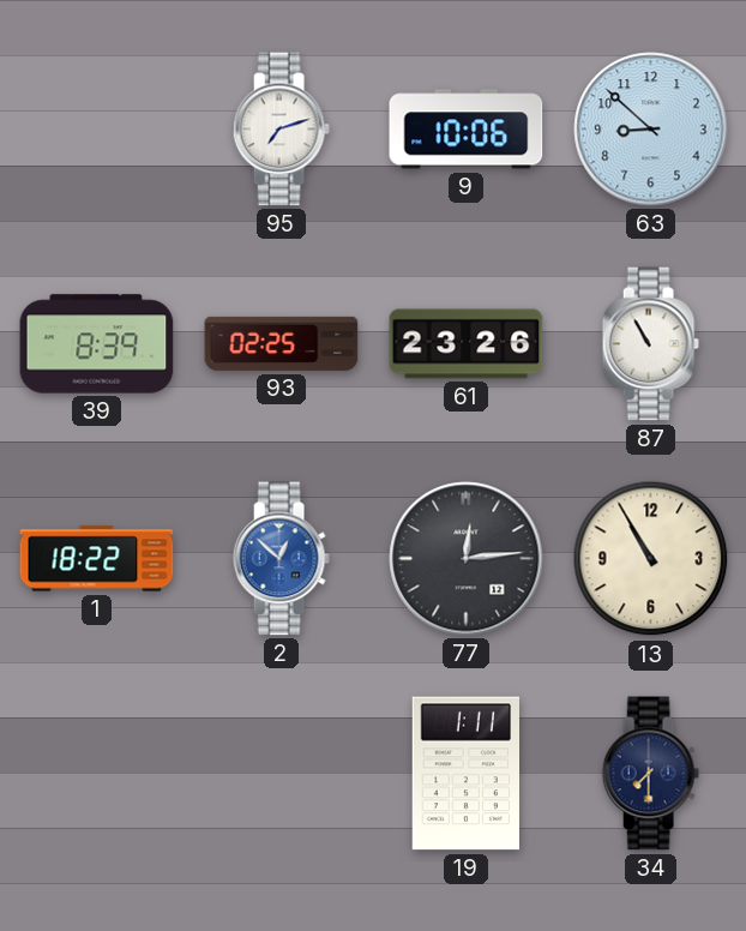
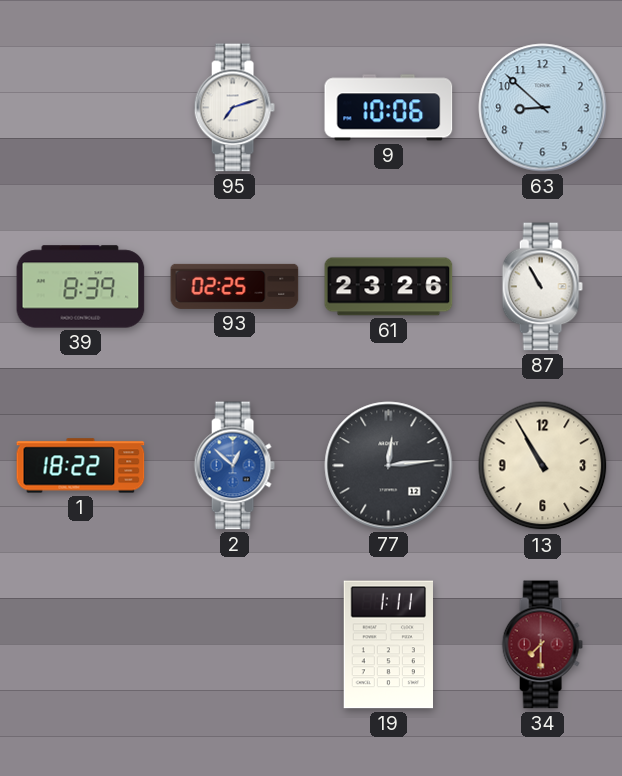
34 dial: navy -> burgundy (542, 645)
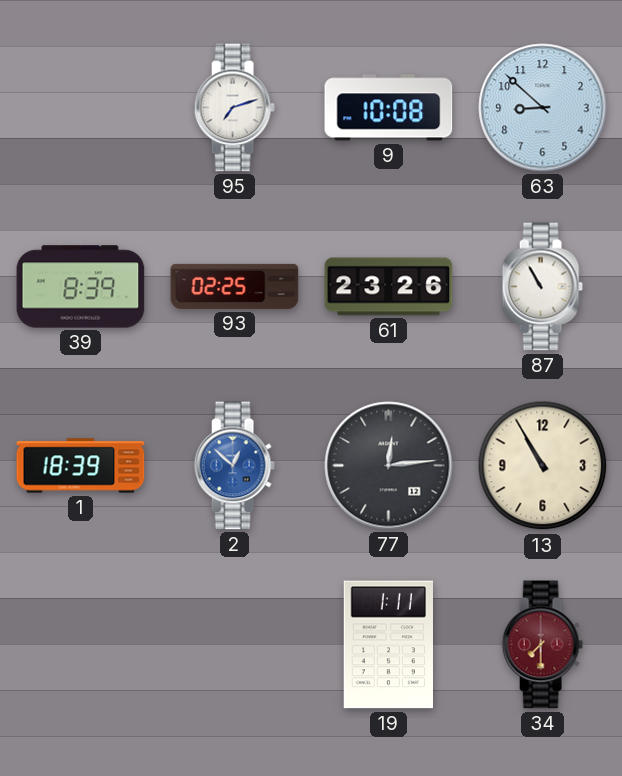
9: 10:06 -> 10:08 (389, 108)
1: 18:22 -> 18:39 (81, 466)
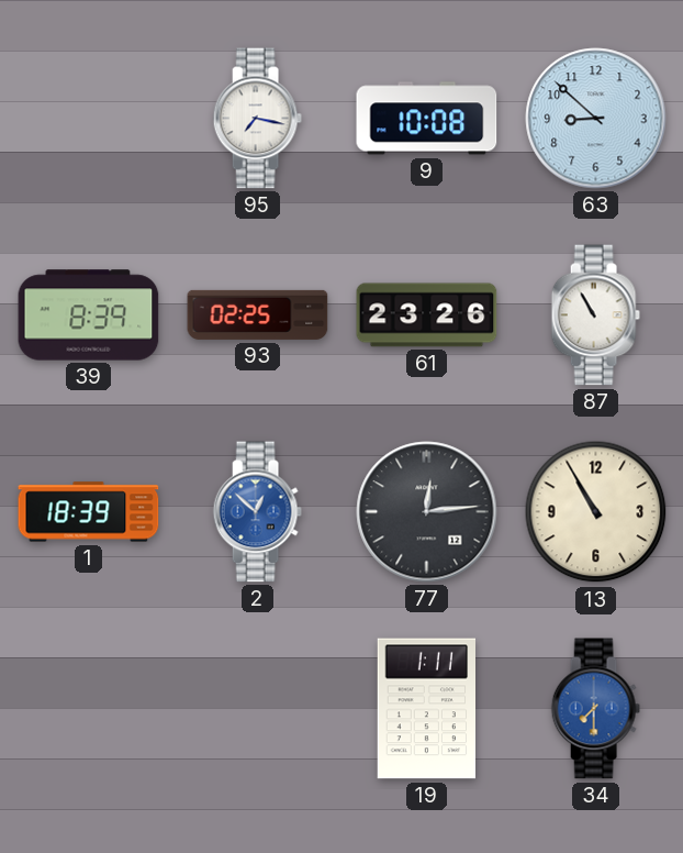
95: 7:12 -> 7:17 (257, 119)
34 dial: burgundy -> blue (595, 709)
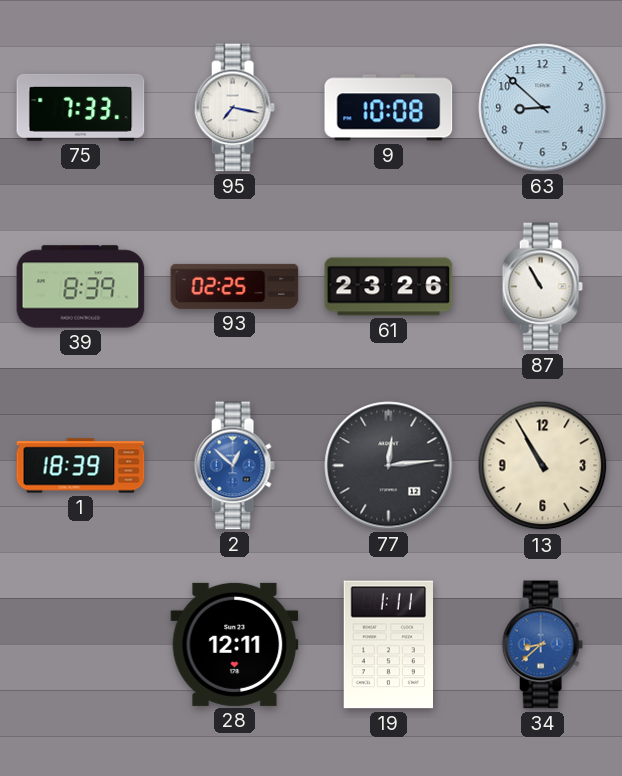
75: none -> 7:33 (81, 107)
28: none -> 12:11 (235, 644)
34: 7:30 -> 8:38 (542, 645)
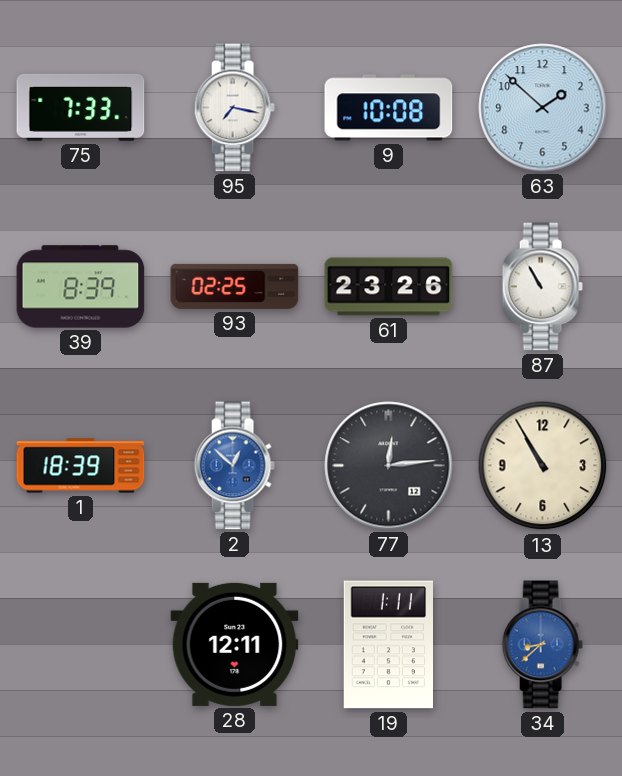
63: 8:52 -> 1:52 (543, 108)
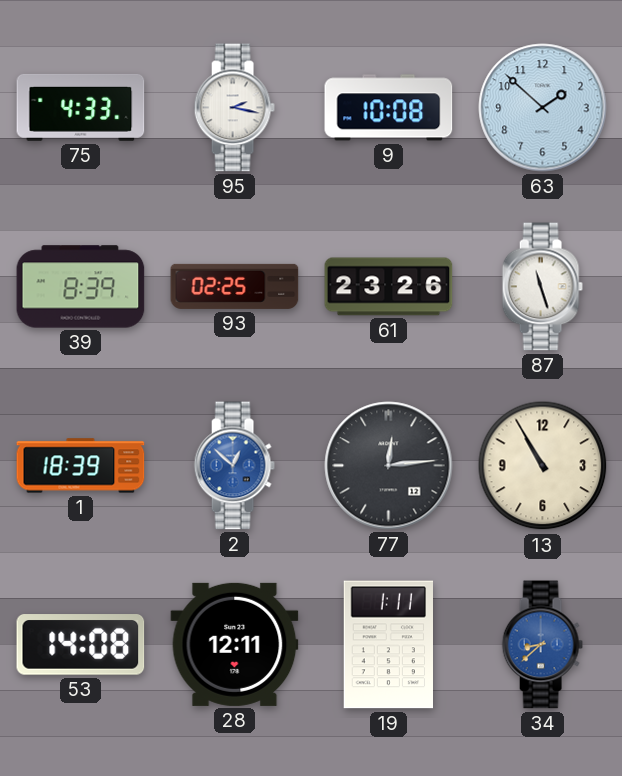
75: 7:33 -> 4:33 (81, 107)
95: 7:17 -> 2:17 (234, 108)
87: 10:55 -> 11:27 (542, 287)
53: none -> 14:08 (81, 645)
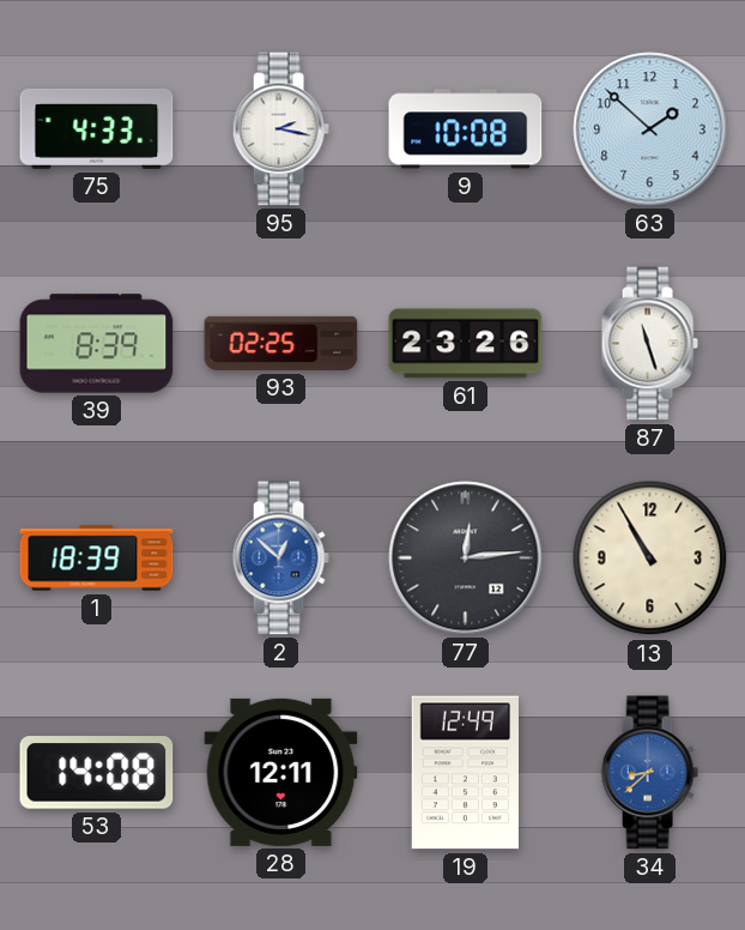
19: 1:11 -> 12:49 (465, 773)
